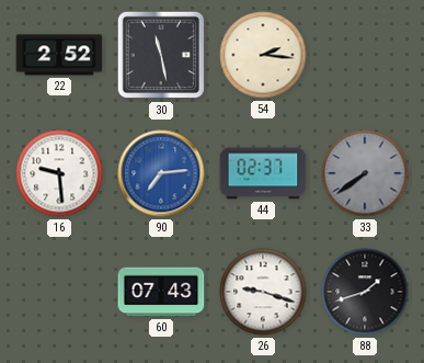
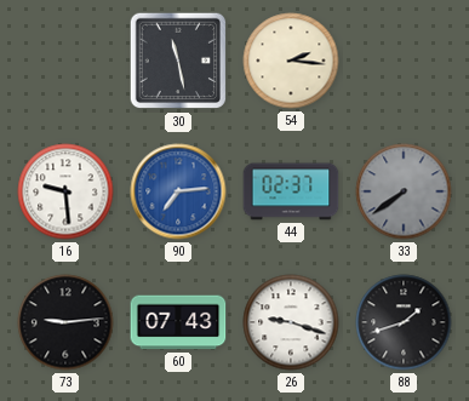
22: 2:52 -> none (59, 55)
73: none -> 9:14 (65, 322)
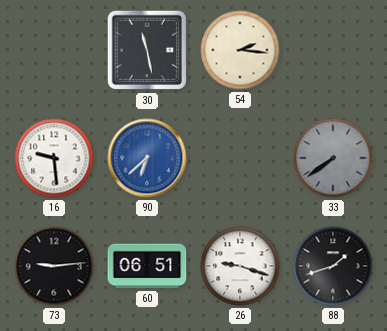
90: 7:14 -> 6:38 (147, 158)
44: 02:37 -> none (291, 191)
60: 07:43 -> 06:51 (147, 266)
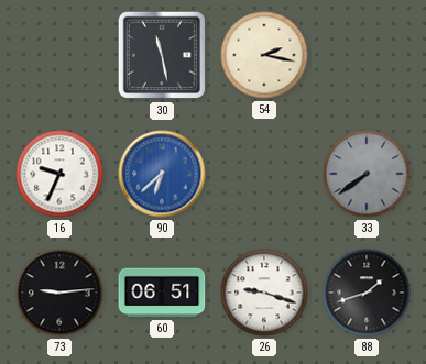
54: 2:16 -> 2:17 (264, 55)
16: 9:29 -> 9:34 (59, 174)
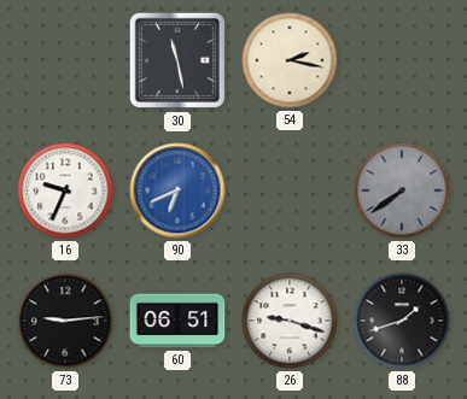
90: 6:38 -> 6:41 (177, 190)
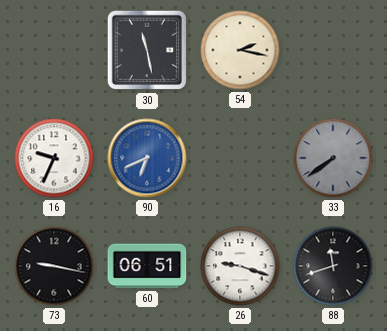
73: 9:14 -> 9:17 (54, 266)
88: 1:42 -> 11:42 (333, 266)
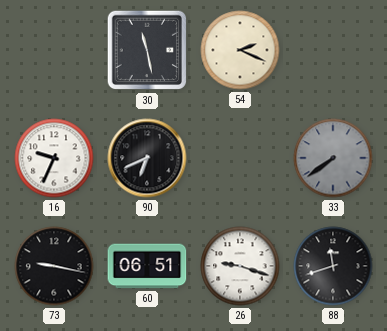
54: 2:17 -> 2:19 (240, 50)
90 dial: blue -> black (147, 158)
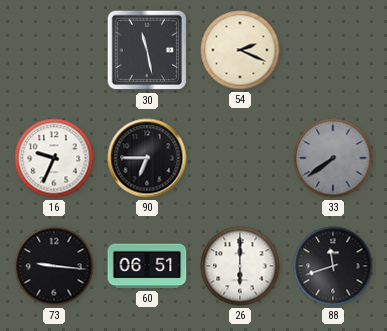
90: 6:41 -> 6:45 (147, 158)
73: 9:17 -> 9:16 (54, 266)
26: 9:18 -> 6:00 (240, 266)
